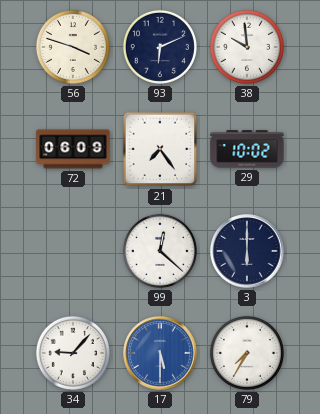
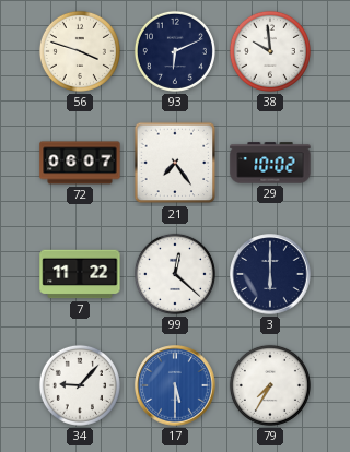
72: 06:09 -> 06:07 (80, 163)
7: none -> 11:22 (80, 274)
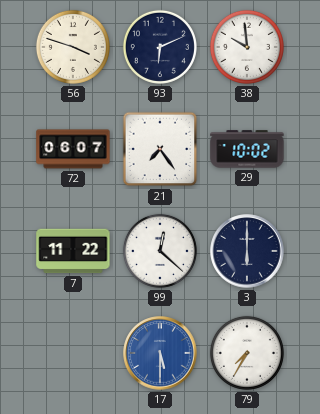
34: 9:07 -> none (80, 385)
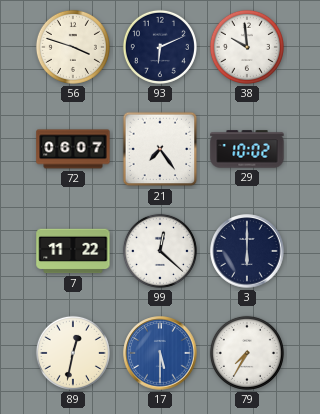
89: none -> 12:32 (73, 353)
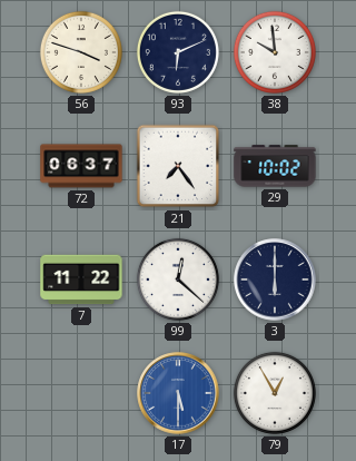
72: 06:07 -> 06:37 (81, 166)
89: 12:32 -> none (73, 353)
79: 7:35 -> 12:55 (275, 393)
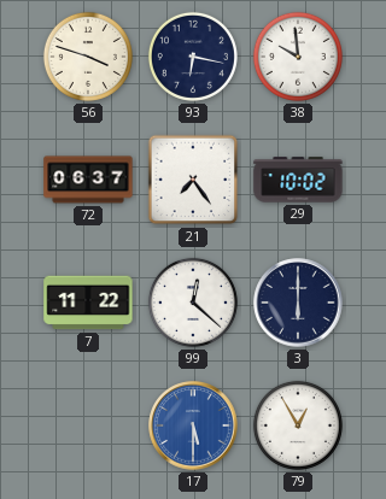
93: 6:11 -> 6:17 (193, 57)
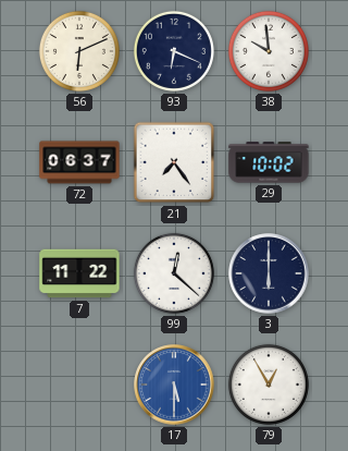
56: 3:48 -> 6:11 (79, 51)
93: 6:17 -> 6:19 (174, 51)
